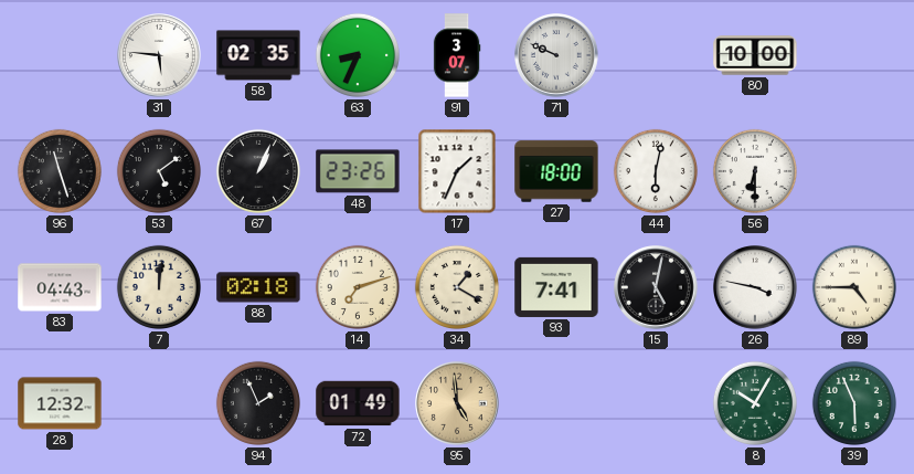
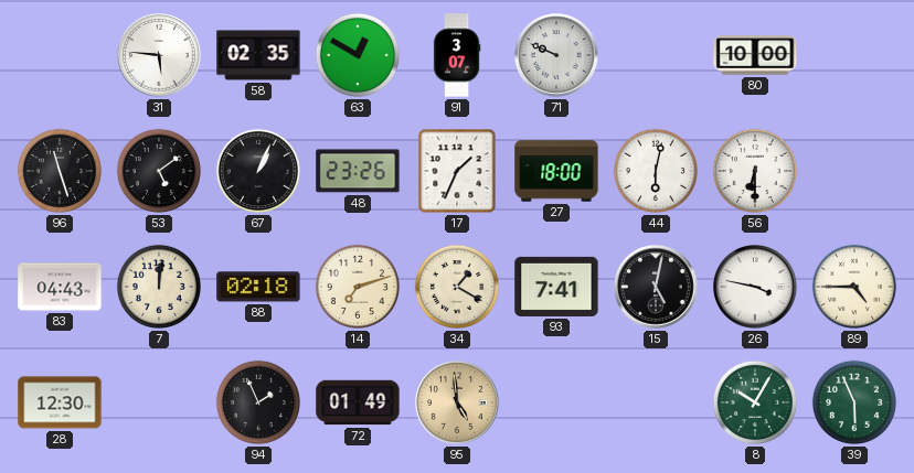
63: 8:34 -> 12:50 (358, 55)
28: 12:32 -> 12:30 (60, 402)
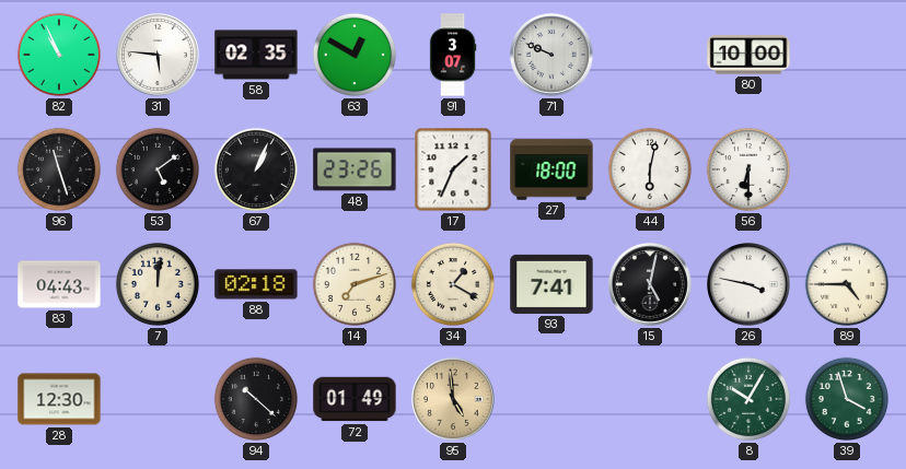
82: none -> 10:56 (59, 55)
94: 1:56 -> 10:22 (256, 399)
39: 5:56 -> 3:57 (847, 399)
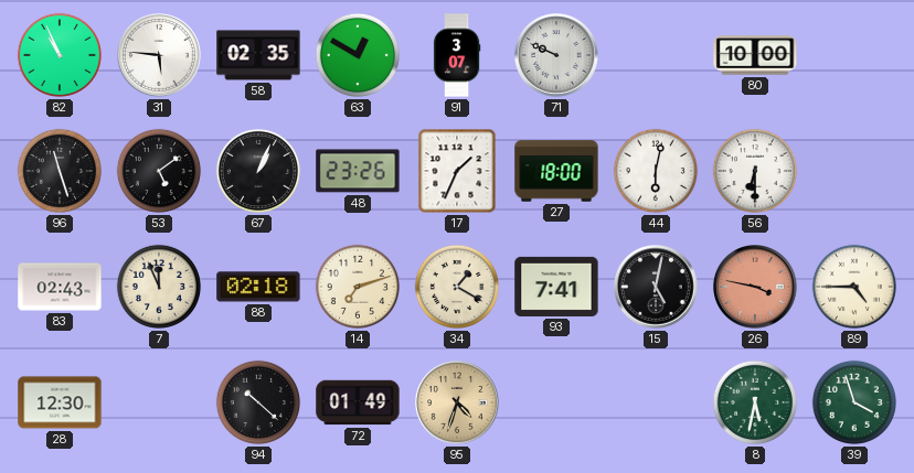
83: 04:43 -> 02:43 (60, 287)
7: 12:01 -> 11:56 (159, 287)
26 dial: white -> salmon (755, 287)
95: 4:59 -> 4:33 (457, 402)
8: 10:05 -> 5:32 (755, 402)
